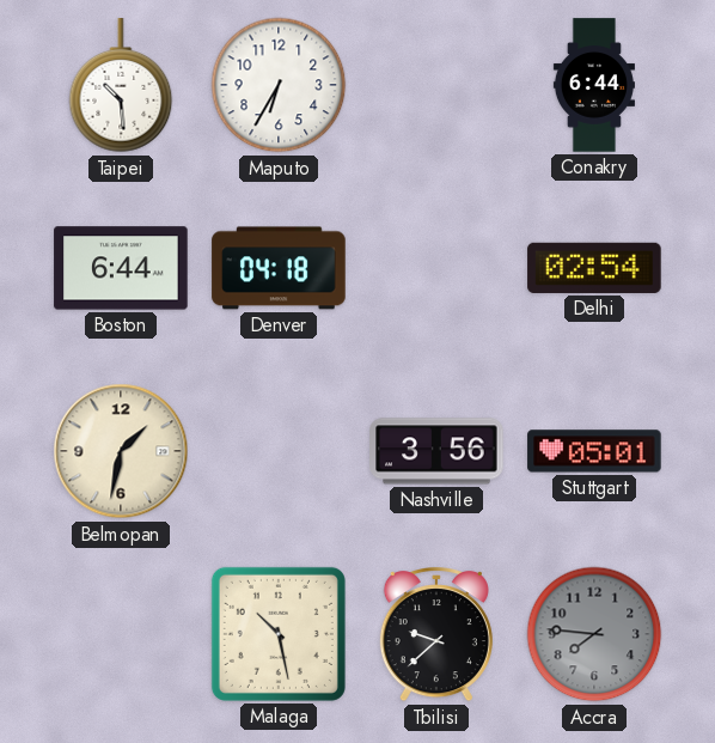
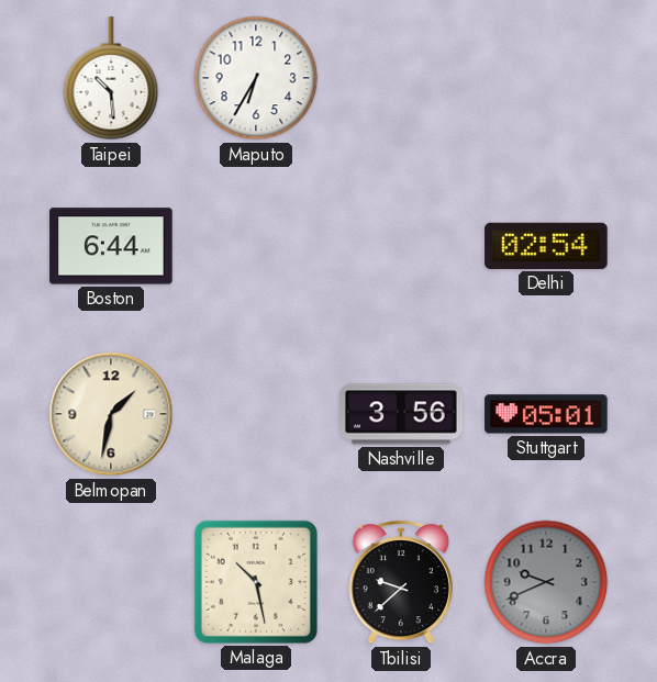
Conakry: 6:44 -> none (594, 85)
Denver: 04:18 -> none (279, 268)
Accra: 7:46 -> 9:41 (546, 582)
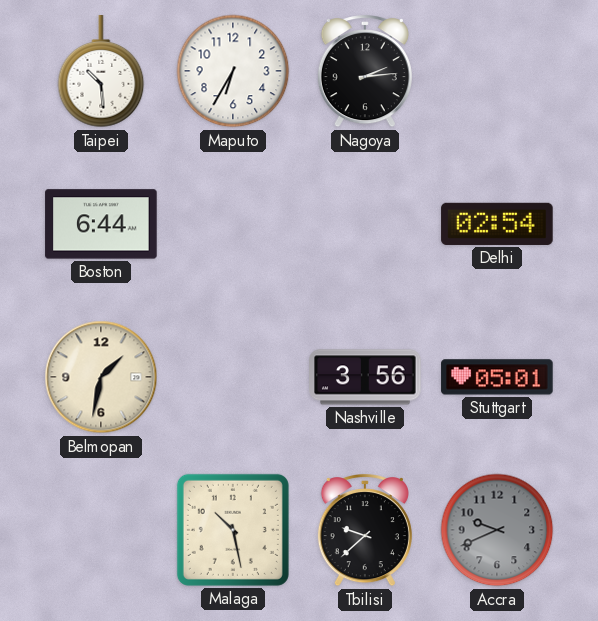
Nagoya: none -> 2:14 (365, 72)
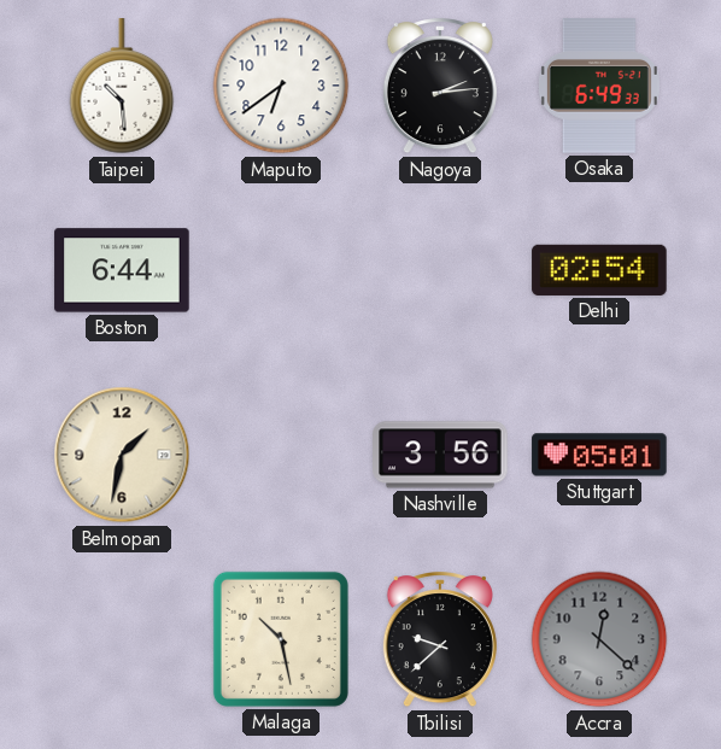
Maputo: 6:35 -> 6:39 (281, 86)
Osaka: none -> 6:49 (599, 86)
Accra: 9:41 -> 12:22 (599, 639)
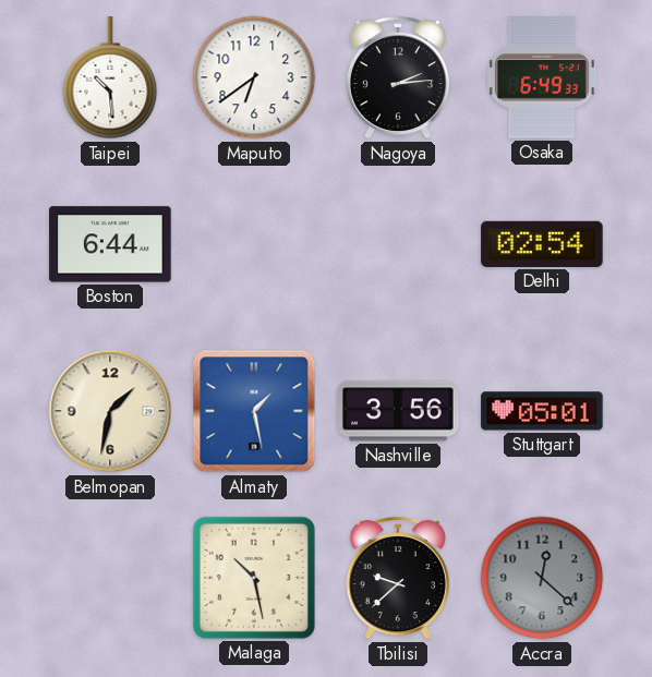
Almaty: none -> 1:28 (254, 411)
